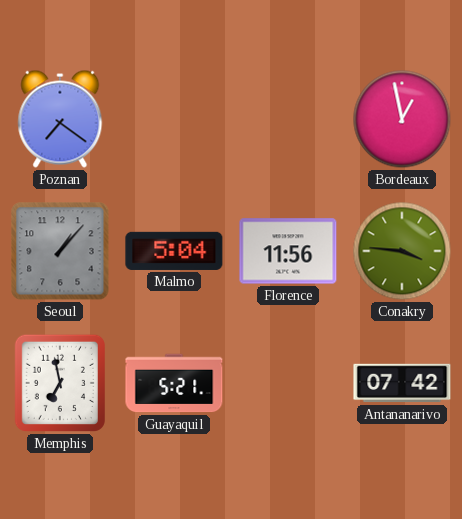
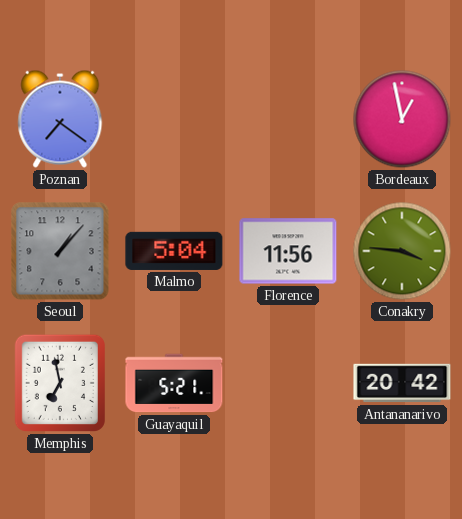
Antananarivo: 07:42 -> 20:42 (402, 383)
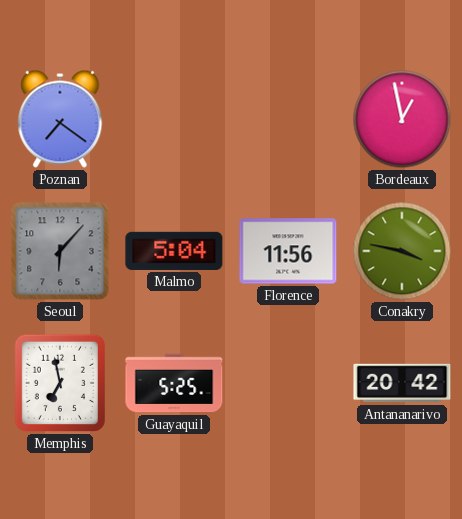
Seoul: 1:07 -> 6:07 (60, 251)
Conakry: 3:46 -> 3:47 (402, 251)
Guayaquil: 5:21 -> 5:25 (174, 383)
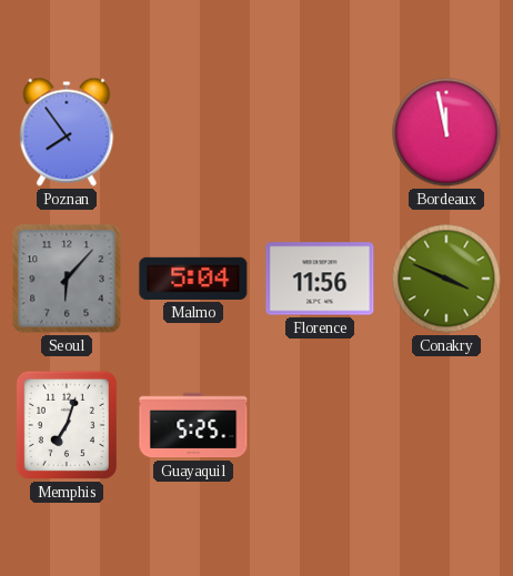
Poznan: 7:21 -> 7:54 (67, 132)
Bordeaux: 12:58 -> 11:58 (446, 132)
Conakry: 3:47 -> 3:49 (446, 279)
Memphis: 6:58 -> 7:03 (67, 425)
Antananarivo: 20:42 -> none (402, 383)
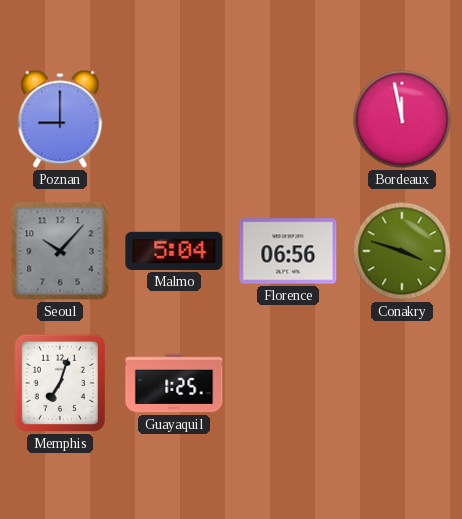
Poznan: 7:54 -> 9:00 (60, 119)
Seoul: 6:07 -> 10:07 (60, 251)
Florence: 11:56 -> 06:56 (288, 251)
Conakry: 3:49 -> 3:48 (402, 251)
Guayaquil: 5:25 -> 1:25 (174, 383)
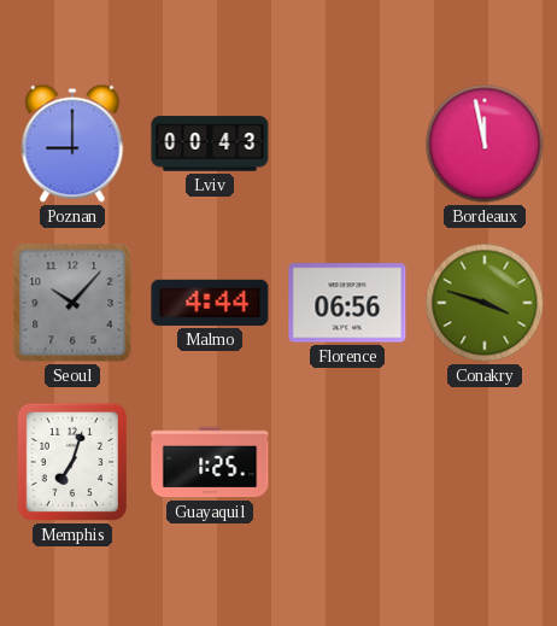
Lviv: none -> 00:43 (210, 144)
Malmo: 5:04 -> 4:44 (210, 303)
